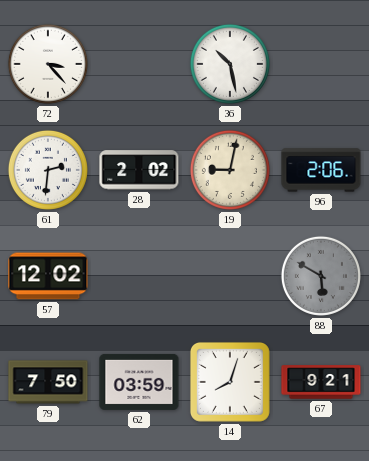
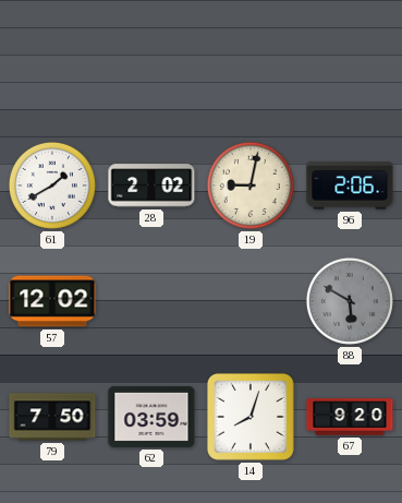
72: 3:23 -> none (48, 64)
36: 10:28 -> none (230, 64)
61: 2:31 -> 1:40 (52, 185)
67: 9:21 -> 9:20 (350, 417)
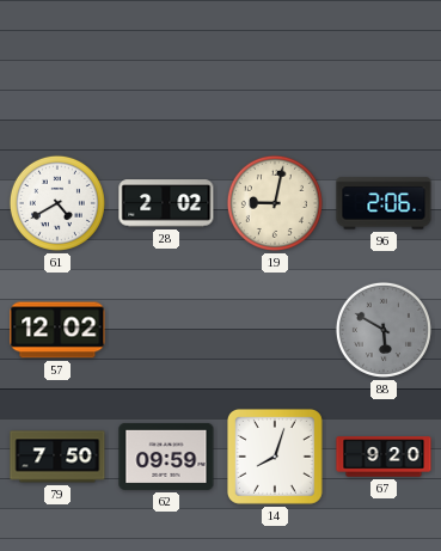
61: 1:40 -> 4:40 (57, 203)
62: 03:59 -> 09:59 (166, 457)
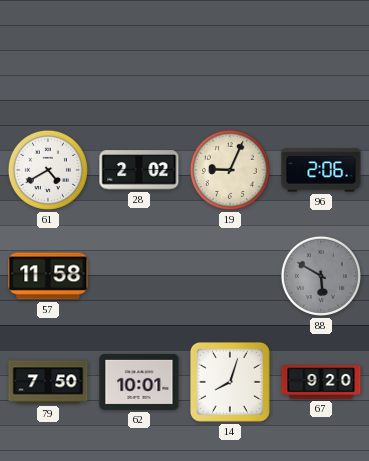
19: 9:02 -> 9:04 (230, 170)
57: 12:02 -> 11:58 (48, 276)
62: 09:59 -> 10:01 (139, 382)
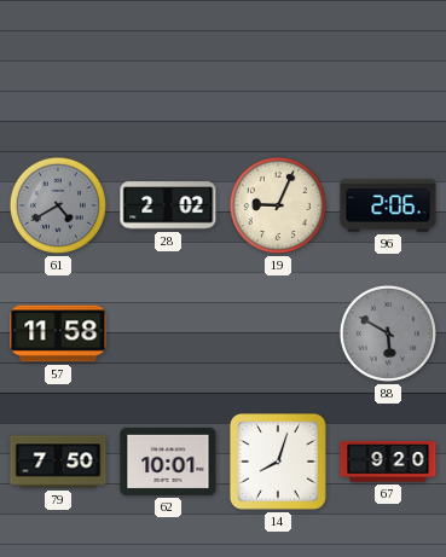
61 dial: white -> grey (58, 205)
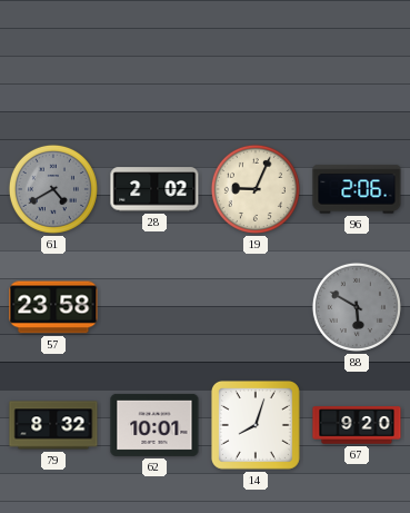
57: 11:58 -> 23:58 (53, 307)
79: 7:50 -> 8:32 (53, 425)
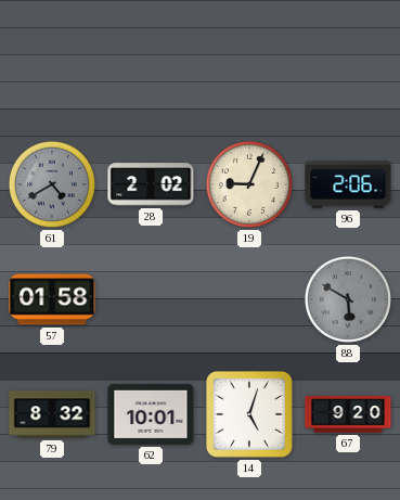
57: 23:58 -> 01:58 (52, 299)
14: 8:03 -> 5:03 (249, 414)
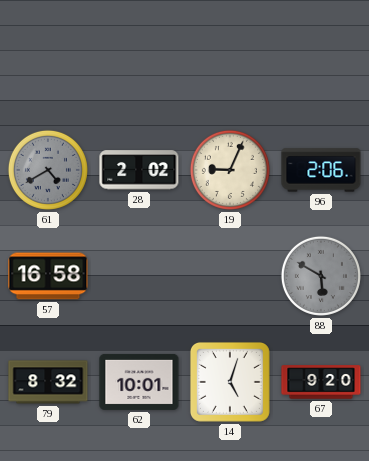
57: 01:58 -> 16:58 (48, 276)
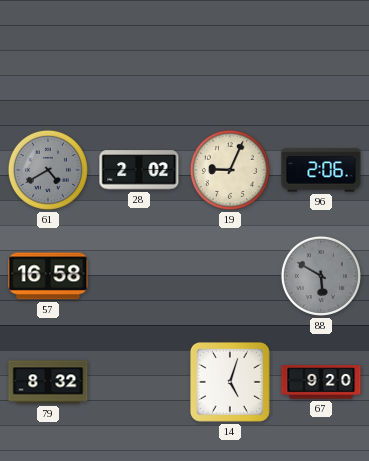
62: 10:01 -> none (139, 382)
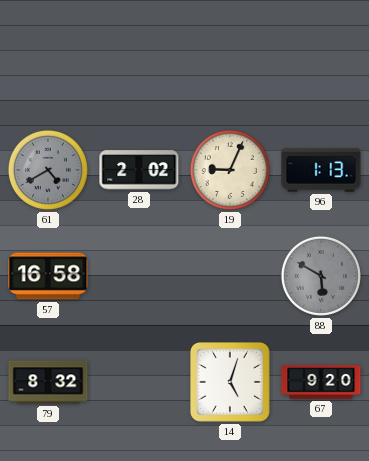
96: 2:06 -> 1:13 (321, 170)
